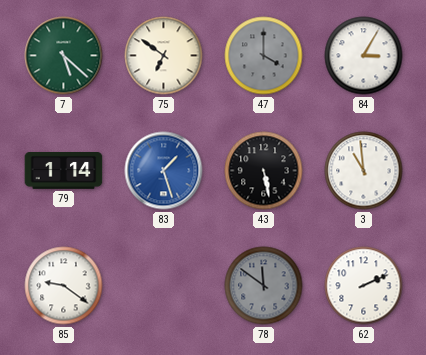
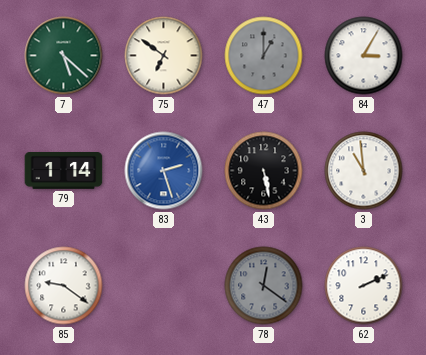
47: 4:00 -> 1:00 (264, 56)
83: 1:27 -> 2:27 (164, 171)
78: 11:51 -> 12:21 (264, 286)
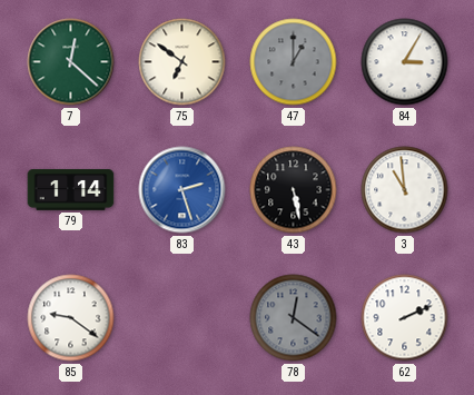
7: 5:22 -> 12:22 (71, 62)
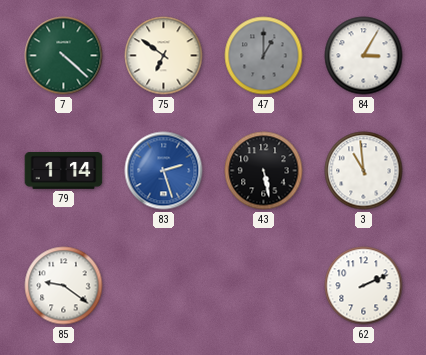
7: 12:22 -> 4:22 (64, 56)
78: 12:21 -> none (294, 318)
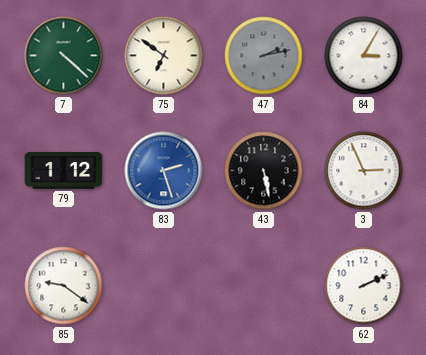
47: 1:00 -> 2:13 (264, 56)
79: 1:14 -> 1:12 (64, 171)
3: 10:59 -> 2:56 (364, 171)
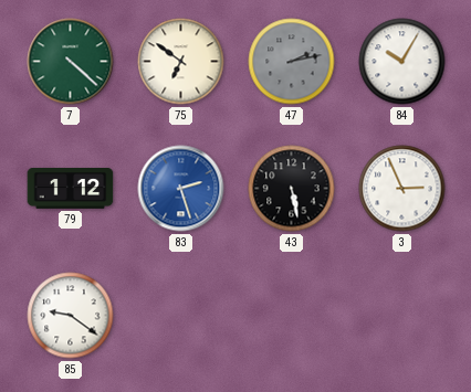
84: 3:05 -> 10:05 (402, 62)
62: 2:11 -> none (364, 286)
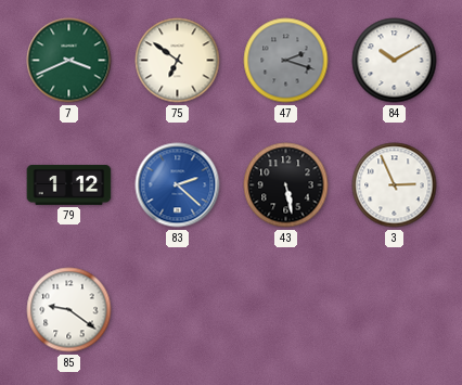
7: 4:22 -> 3:41 (69, 61)
47: 2:13 -> 2:18 (286, 61)
84: 10:05 -> 10:10 (395, 61)
83: 2:27 -> 2:22 (178, 185)
